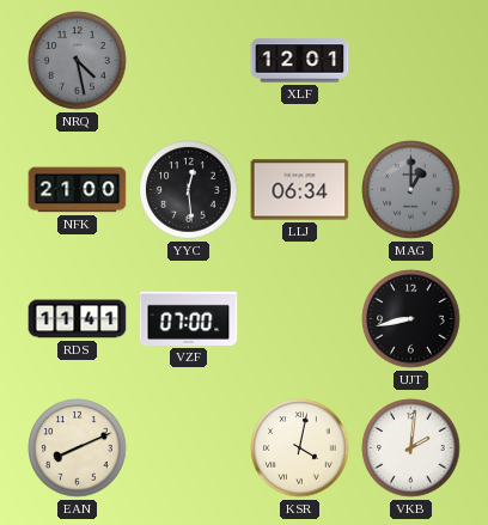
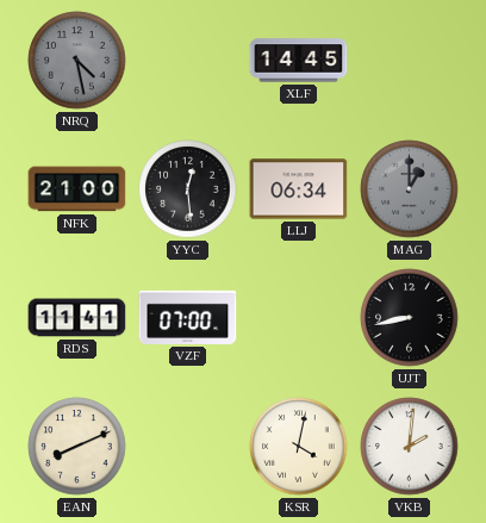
XLF: 12:01 -> 14:45 (299, 61)
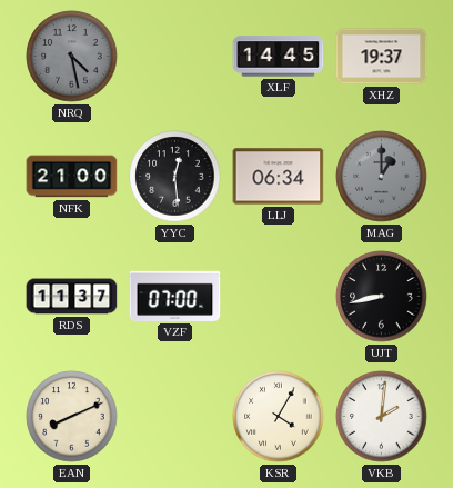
XHZ: none -> 19:37 (382, 57)
RDS: 11:41 -> 11:37 (72, 297)
KSR: 4:02 -> 4:05 (279, 417)
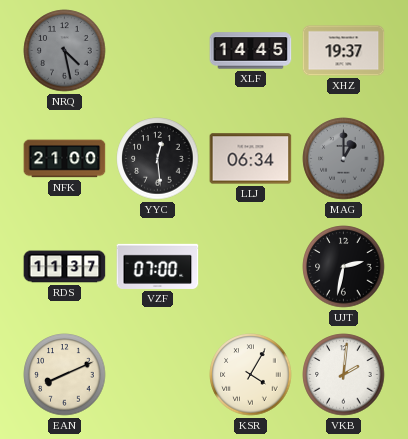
UJT: 8:43 -> 2:32 (344, 267)
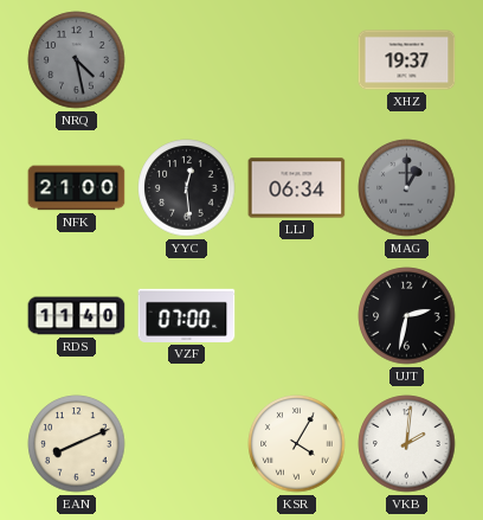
XLF: 14:45 -> none (251, 51)
RDS: 11:37 -> 11:40 (77, 316)
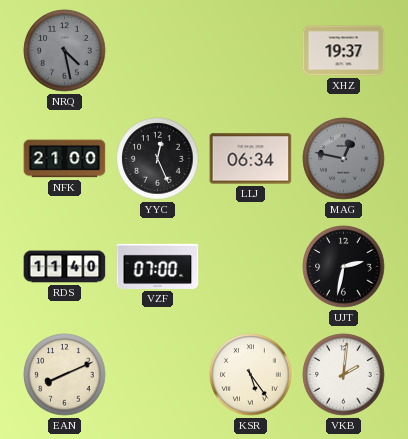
YYC: 12:29 -> 12:26 (158, 159)
MAG: 1:00 -> 12:47 (344, 159)
KSR: 4:05 -> 5:24 (251, 375)
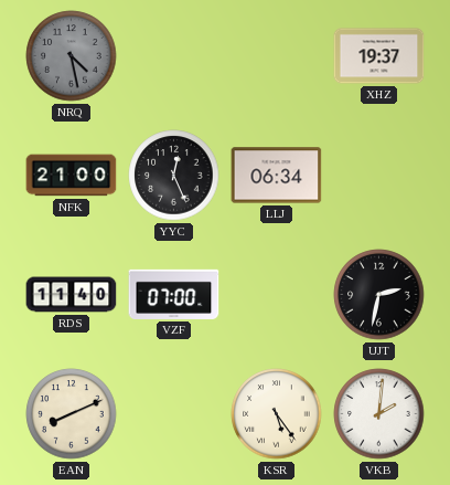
MAG: 12:47 -> none (344, 159)
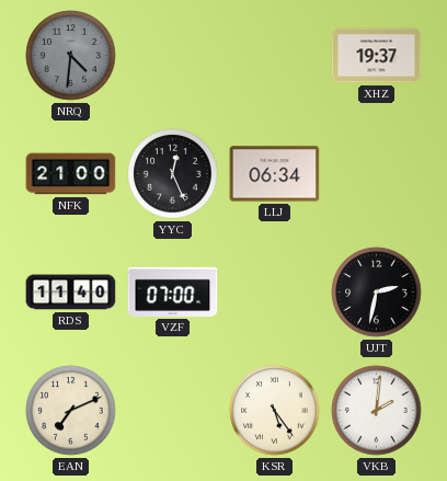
NRQ: 4:28 -> 4:31 (71, 56)
EAN: 8:11 -> 7:11 (71, 411)
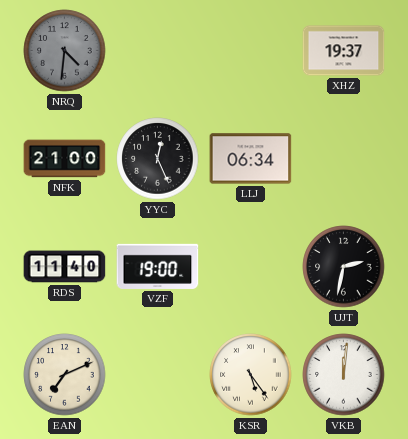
VZF: 07:00 -> 19:00 (158, 266)
VKB: 2:01 -> 12:01 (344, 375)
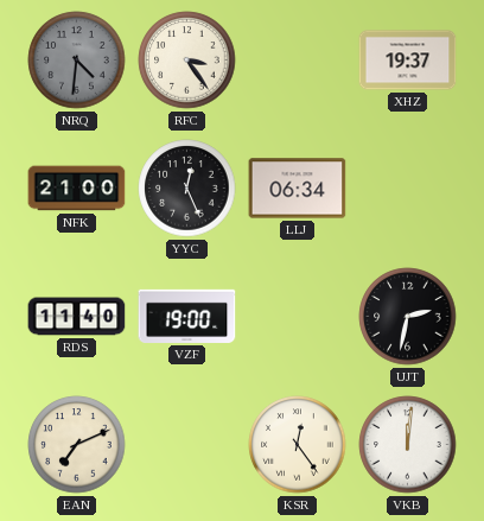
RFC: none -> 3:24 (187, 61)
KSR: 5:24 -> 12:24 (298, 445)
